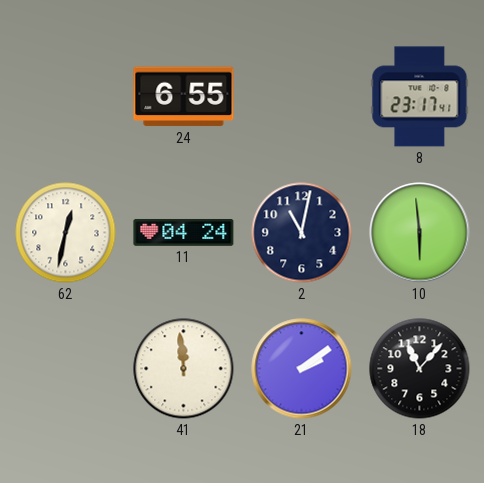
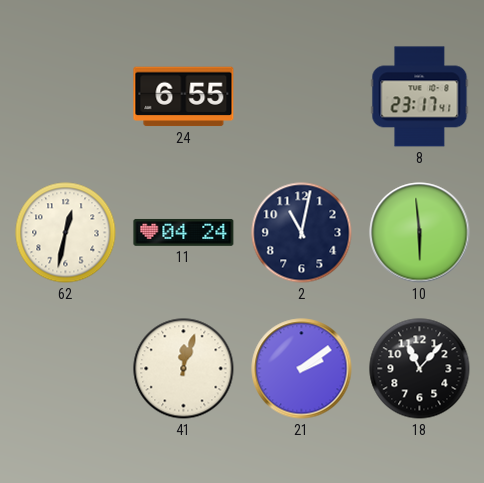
41: 11:59 -> 12:03 (184, 369)
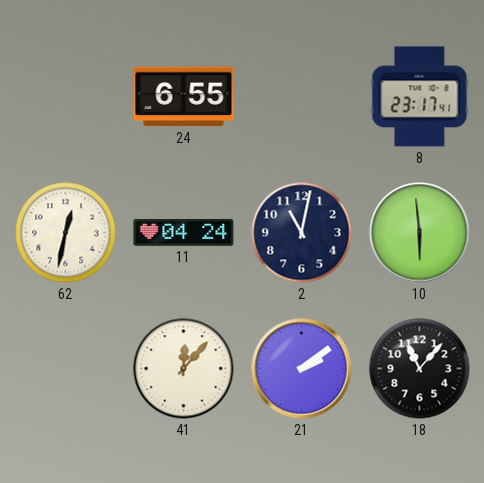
41: 12:03 -> 12:07 (184, 369)
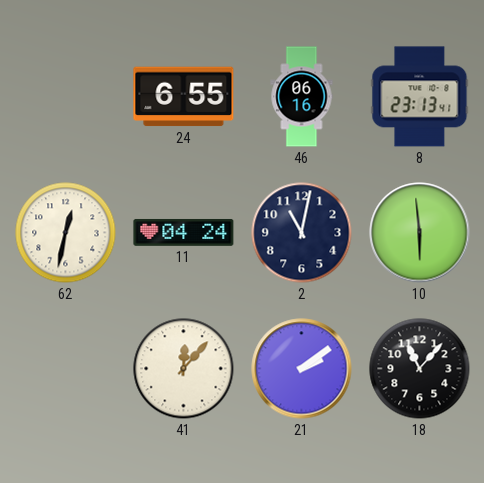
46: none -> 06:16 (302, 97)
8: 23:17 -> 23:13 (420, 97)
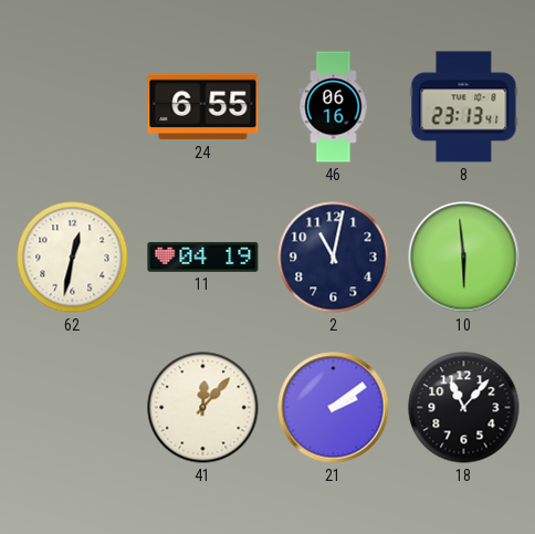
11: 04:24 -> 04:19 (203, 258)
